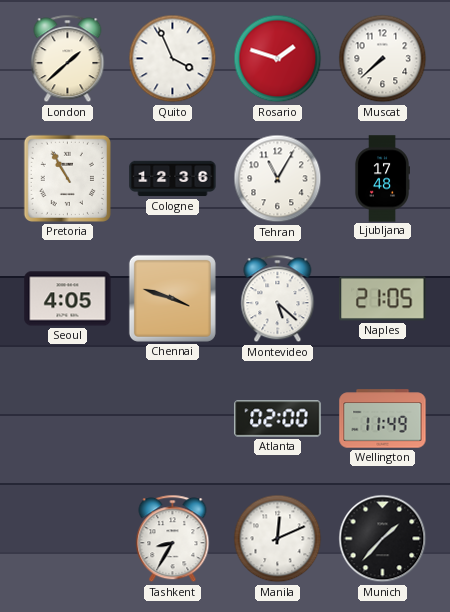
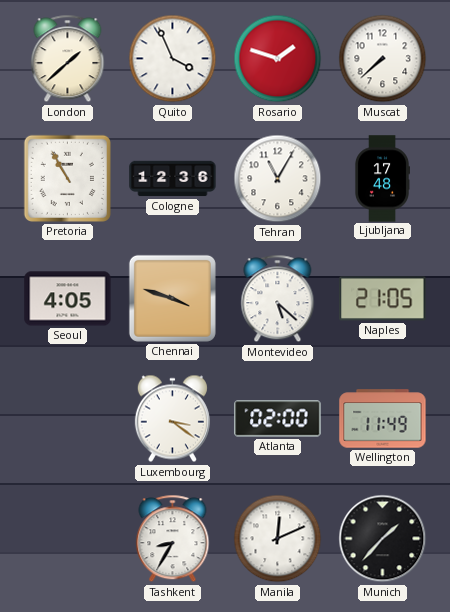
Luxembourg: none -> 3:21 (172, 419)
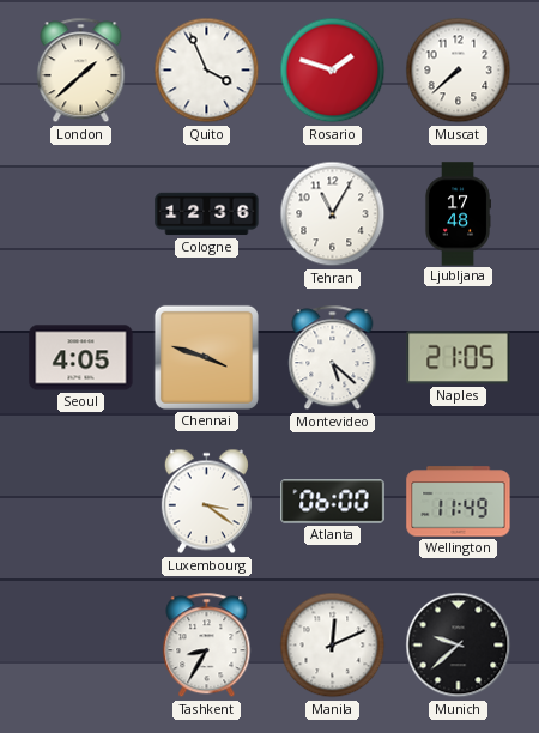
Pretoria: 10:55 -> none (67, 178)
Atlanta: 02:00 -> 06:00 (333, 502)
Munich: 1:37 -> 9:38 (459, 646)
